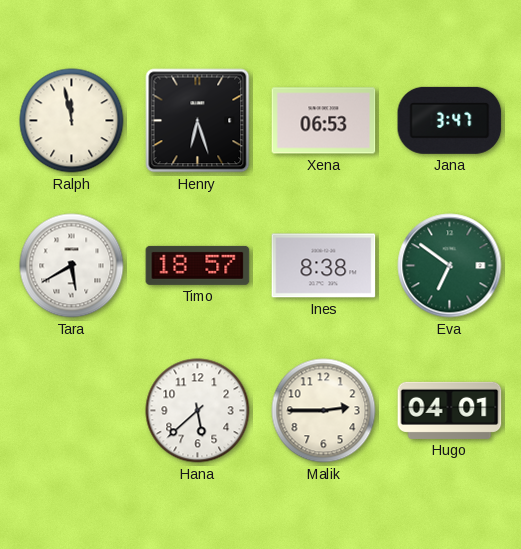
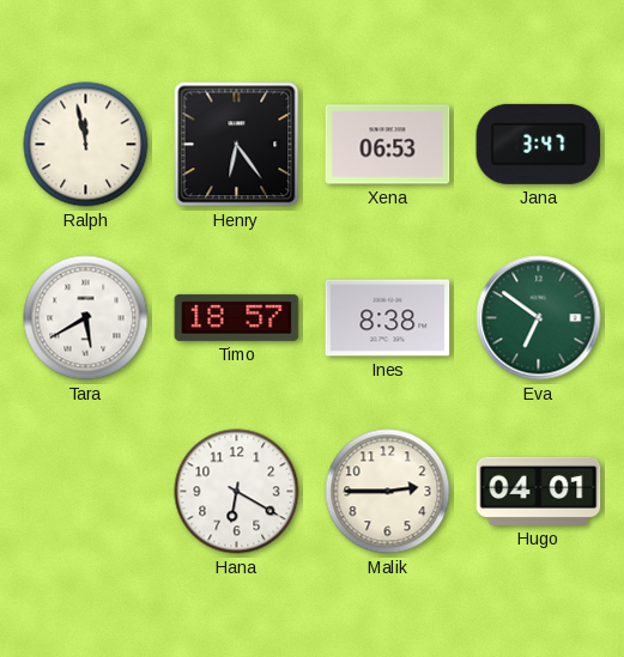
Henry: 6:27 -> 6:24 (237, 145)
Hana: 5:38 -> 6:20 (237, 492)
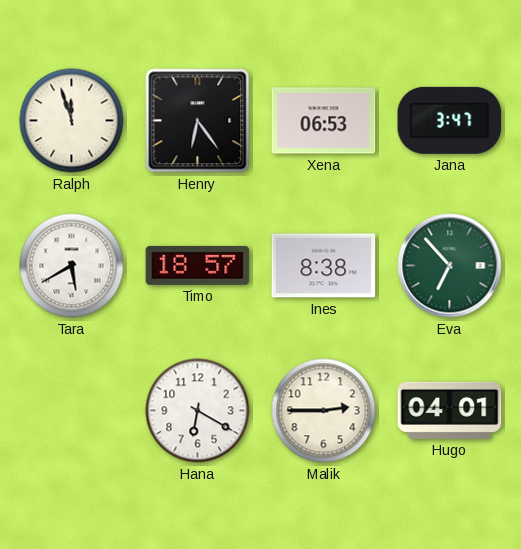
Ralph: 11:58 -> 11:57 (72, 121)
Eva: 6:51 -> 6:53 (450, 266)
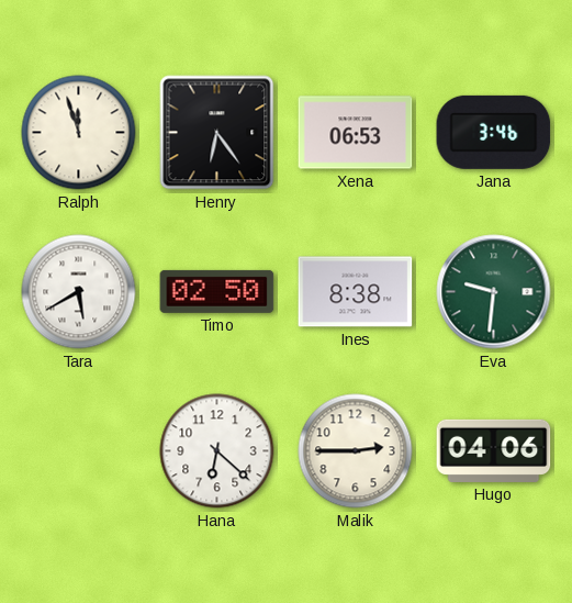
Jana: 3:47 -> 3:46 (494, 132)
Timo: 18:57 -> 02:50 (217, 291)
Eva: 6:53 -> 9:31 (494, 292)
Hana: 6:20 -> 6:22 (217, 451)
Hugo: 04:01 -> 04:06 (494, 450)
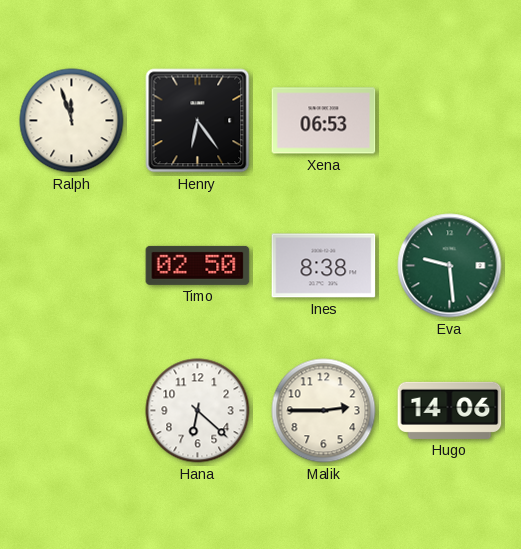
Jana: 3:46 -> none (494, 132)
Tara: 5:40 -> none (79, 292)
Eva: 9:31 -> 9:29 (450, 266)
Hugo: 04:06 -> 14:06 (450, 410)
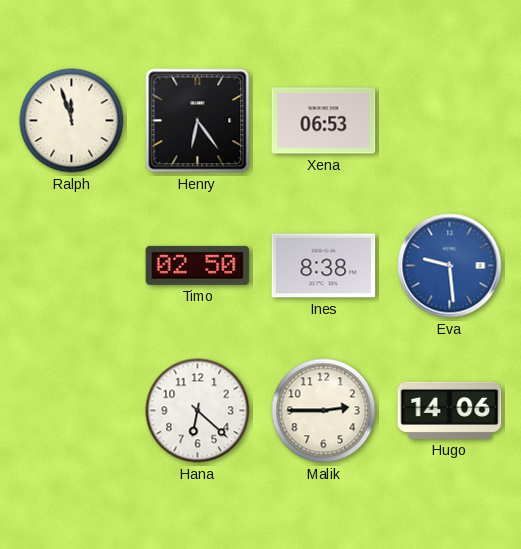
Eva dial: green -> blue (450, 266)
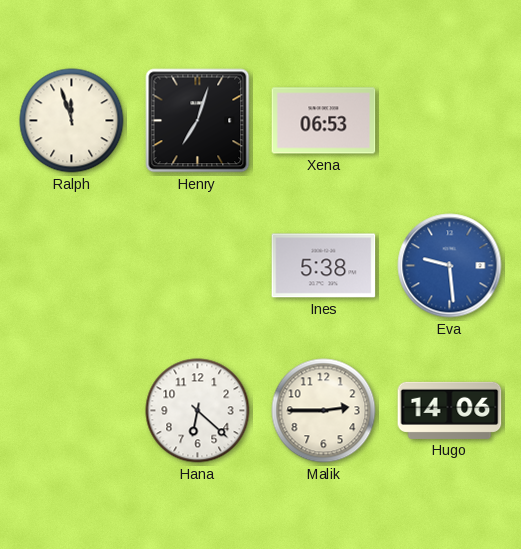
Henry: 6:24 -> 7:03 (198, 121)
Timo: 02:50 -> none (198, 265)
Ines: 8:38 -> 5:38 (324, 266)
